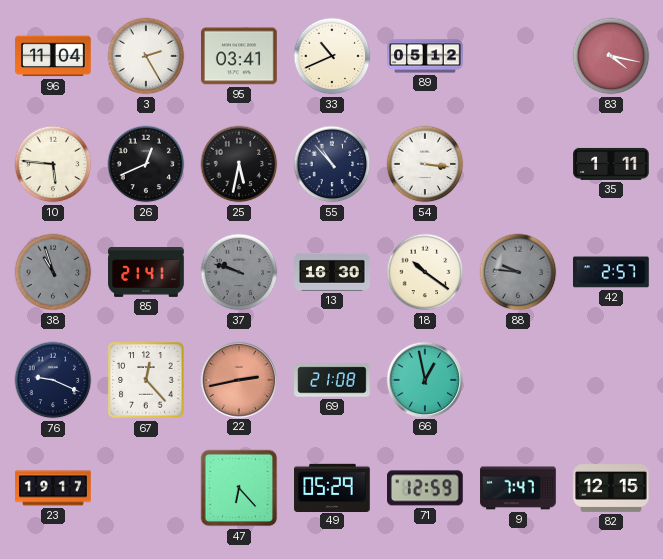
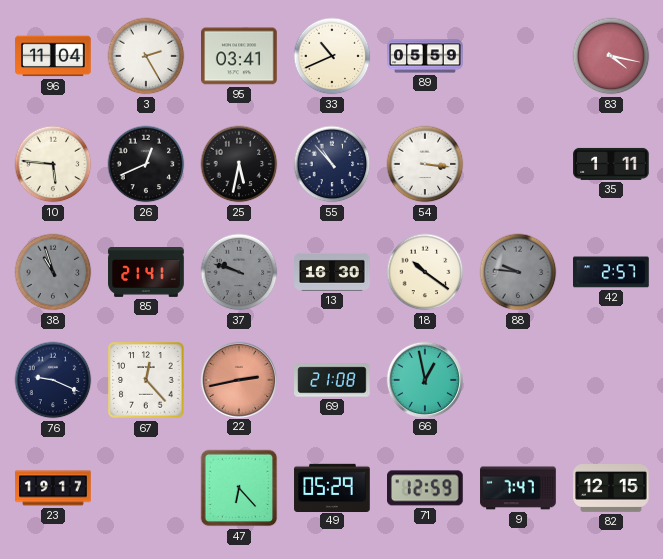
89: 05:12 -> 05:59 (425, 56)
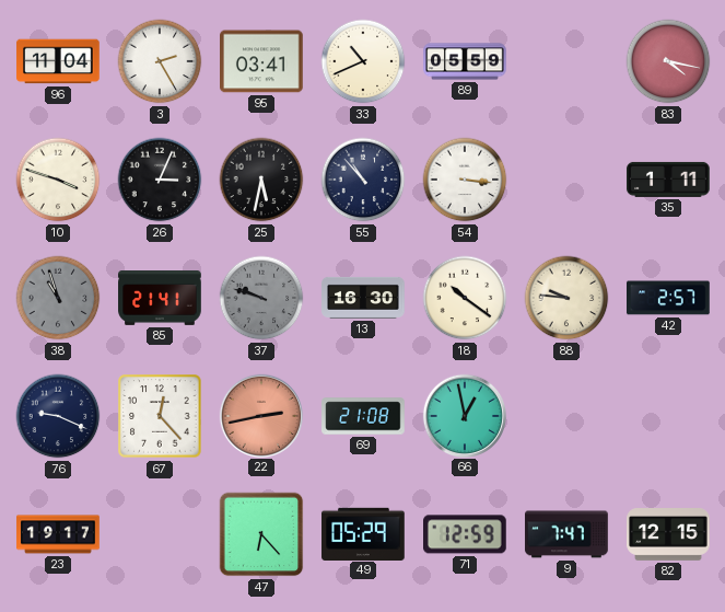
10: 5:46 -> 3:48 (58, 180)
26: 12:41 -> 3:04 (160, 180)
88 dial: grey -> cream (566, 298)
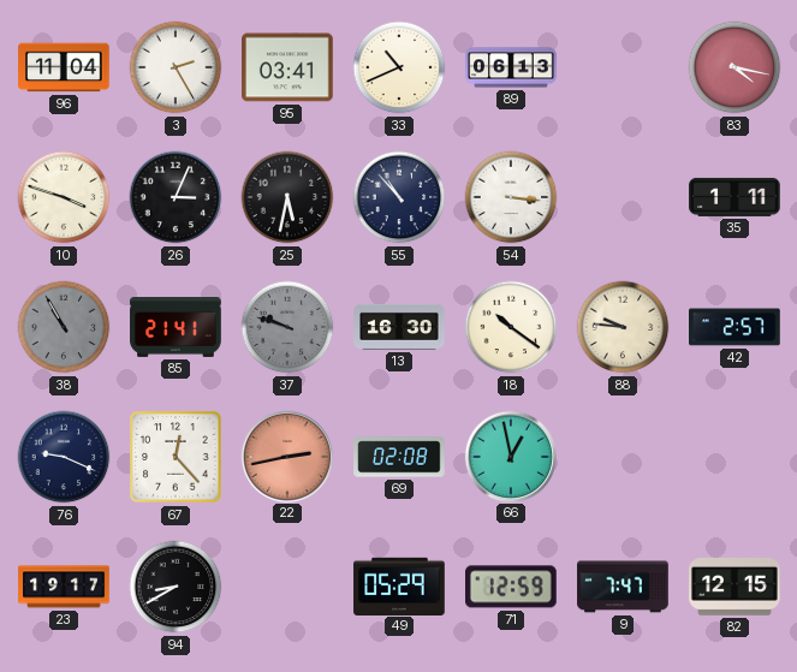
89: 05:59 -> 06:13 (511, 67)
38: 10:57 -> 10:55 (64, 327)
69: 21:08 -> 02:08 (399, 457)
94: none -> 8:40 (176, 587)
47: 6:23 -> none (261, 534)
